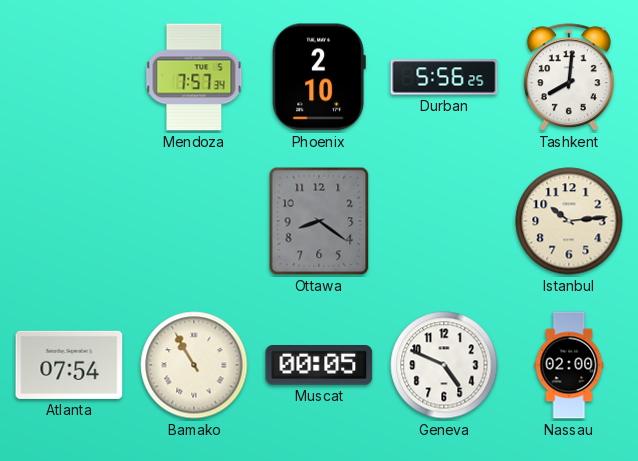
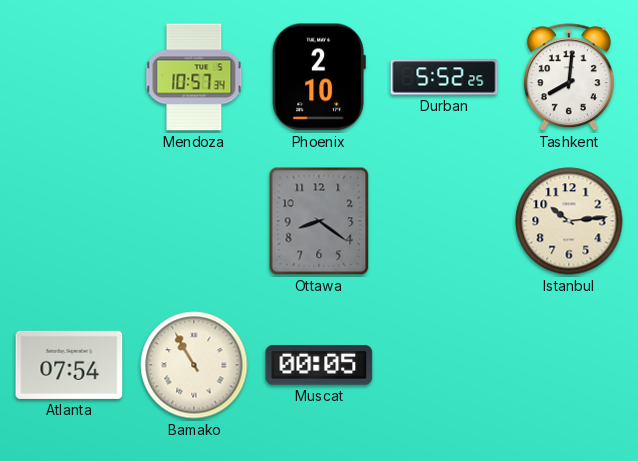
Mendoza: 7:57 -> 10:57 (194, 77)
Durban: 5:56 -> 5:52 (444, 77)
Geneva: 4:49 -> none (444, 365)
Nassau: 02:00 -> none (569, 365)
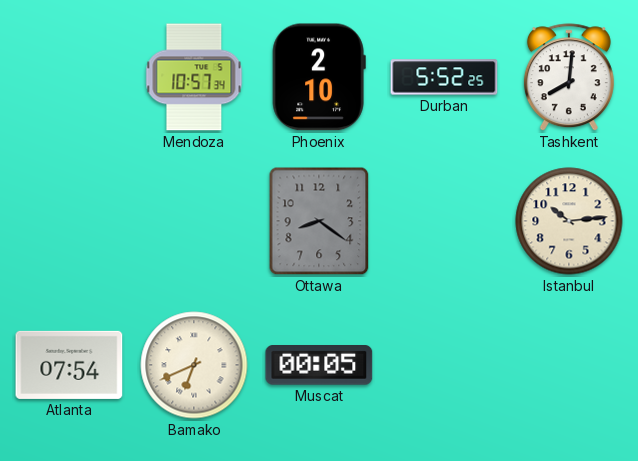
Bamako: 10:55 -> 6:41 (194, 365)
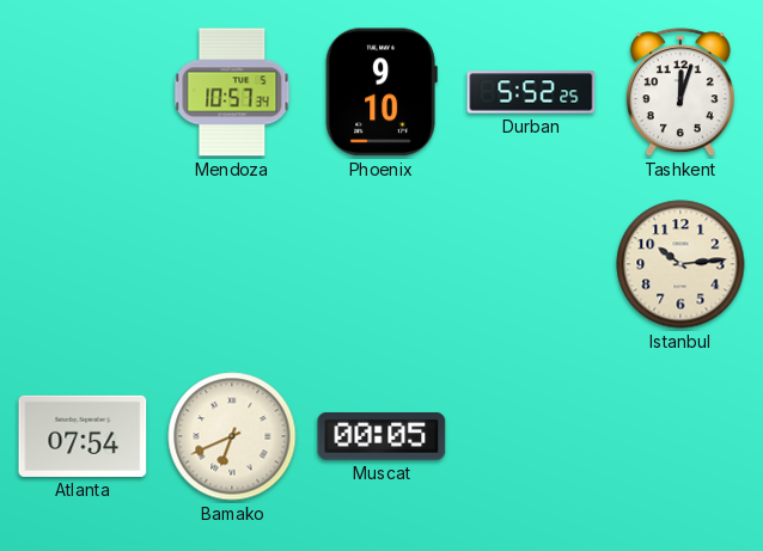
Phoenix: 2:10 -> 9:10 (381, 92)
Tashkent: 8:01 -> 12:03 (680, 93)
Ottawa: 8:21 -> none (319, 221)
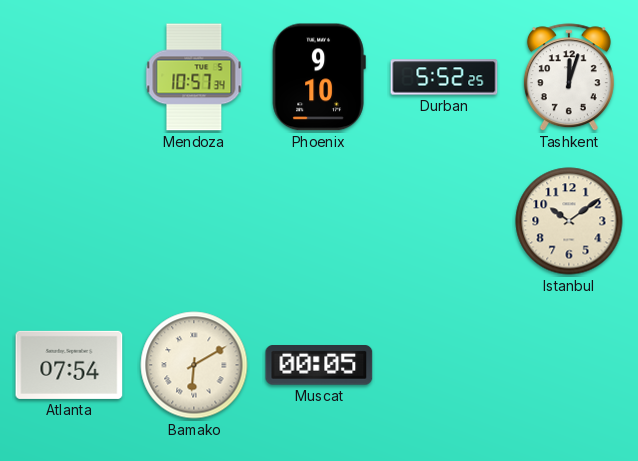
Istanbul: 10:14 -> 10:09 (569, 221)
Bamako: 6:41 -> 6:10 (194, 365)
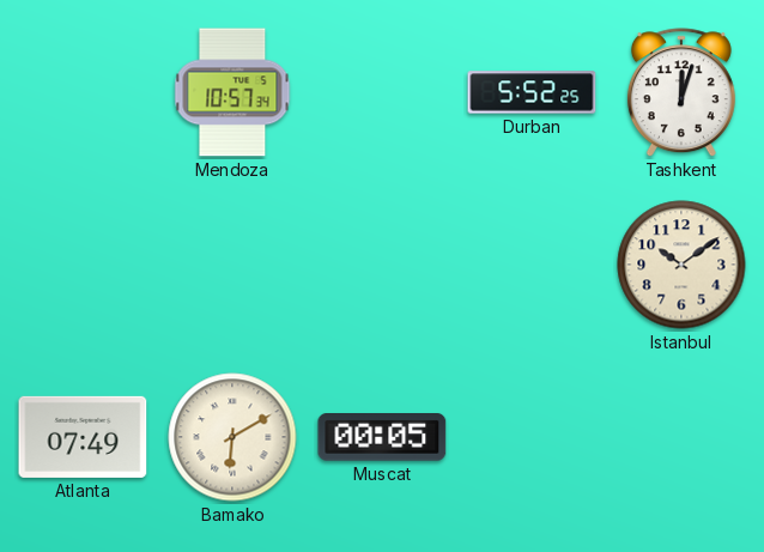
Phoenix: 9:10 -> none (319, 77)
Atlanta: 07:54 -> 07:49 (83, 437)
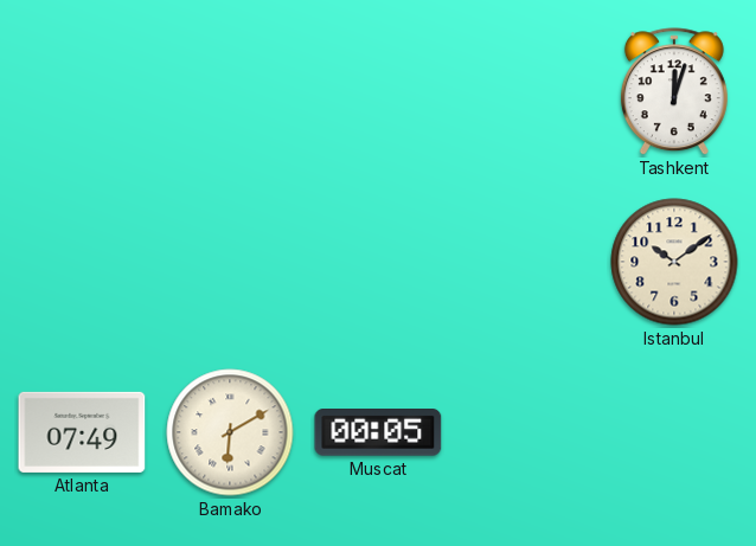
Mendoza: 10:57 -> none (232, 92)
Durban: 5:52 -> none (532, 92)
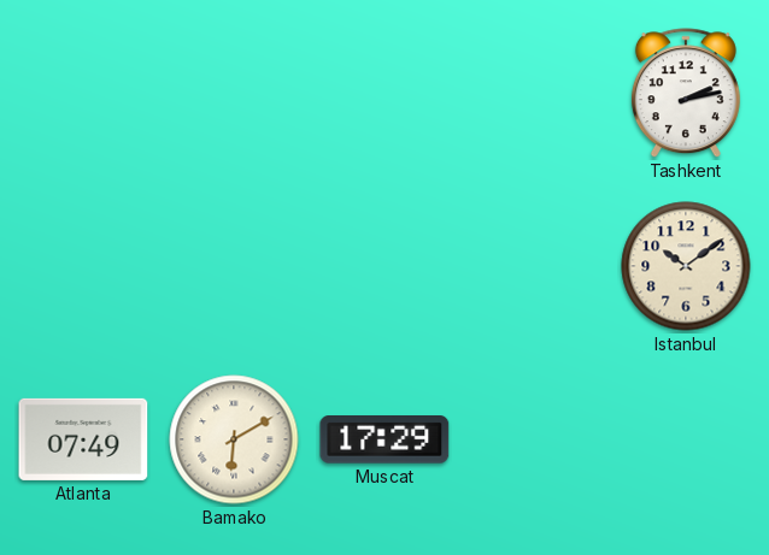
Tashkent: 12:03 -> 2:13 (686, 94)
Muscat: 00:05 -> 17:29 (384, 439)
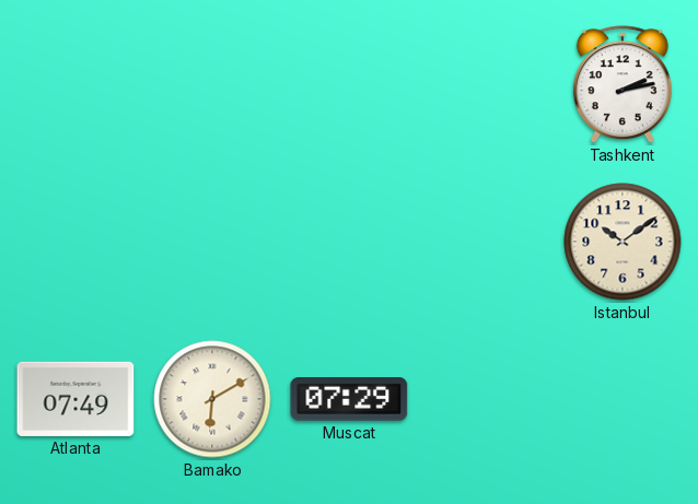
Muscat: 17:29 -> 07:29 (349, 399)
